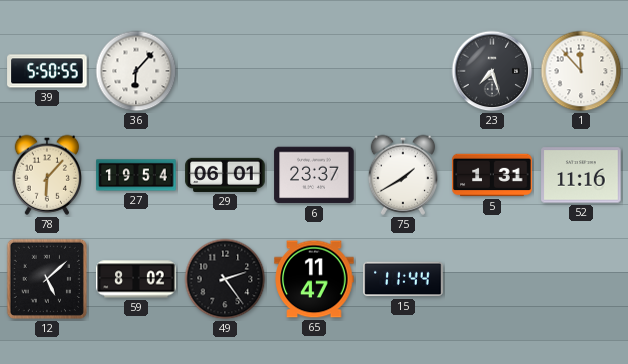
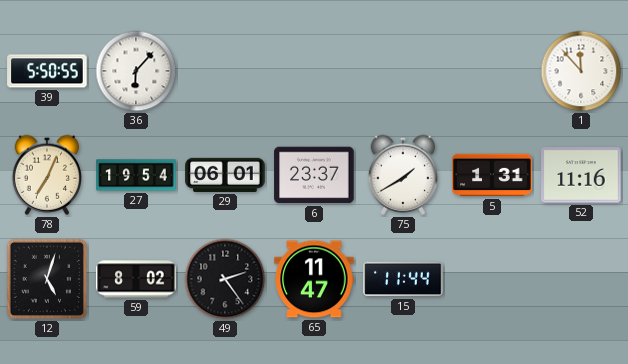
23: 7:27 -> none (492, 71)
78: 6:07 -> 7:04 (46, 175)
12: 5:08 -> 5:03 (47, 279)
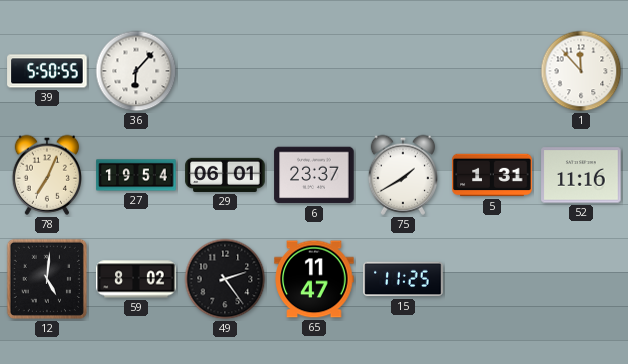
12: 5:03 -> 5:01 (47, 279)
15: 11:44 -> 11:25 (403, 279)
